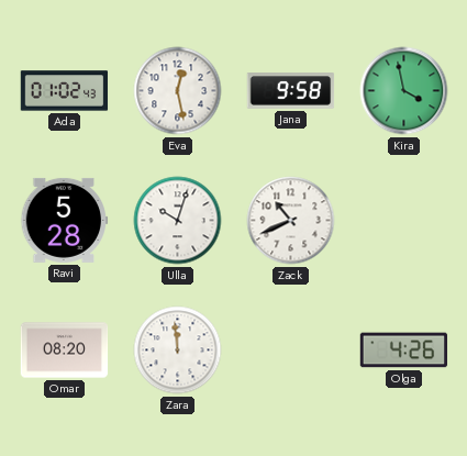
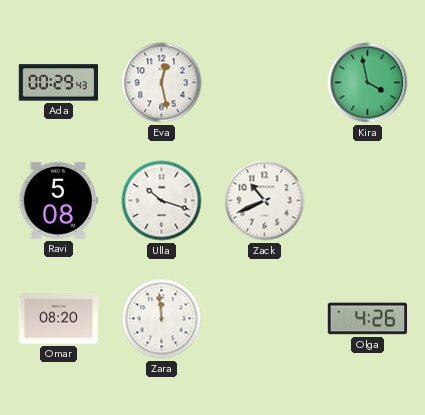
Ada: 01:02 -> 00:29 (59, 83)
Jana: 9:58 -> none (291, 91)
Ravi: 5:28 -> 5:08 (59, 200)
Ulla: 10:03 -> 10:18 (162, 201)
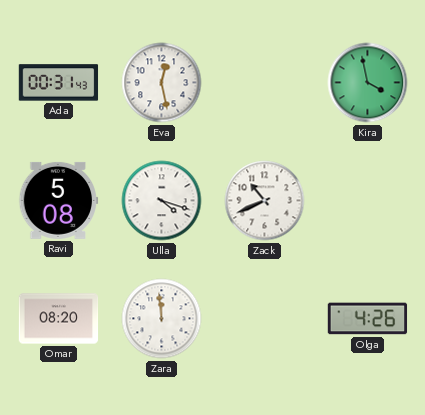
Ada: 00:29 -> 00:31 (59, 83)
Ulla: 10:18 -> 4:18 (162, 201)
